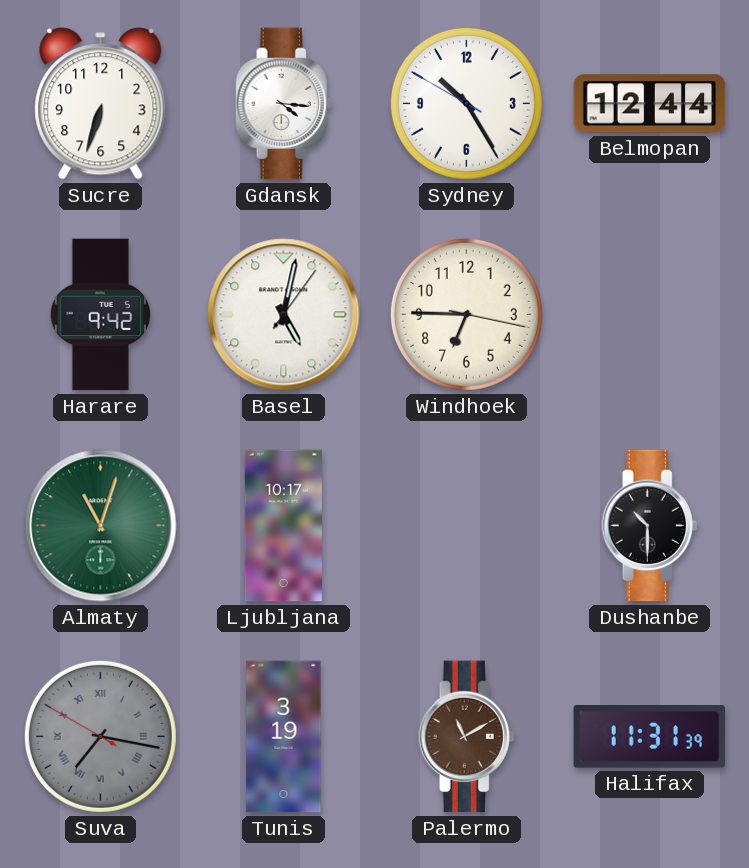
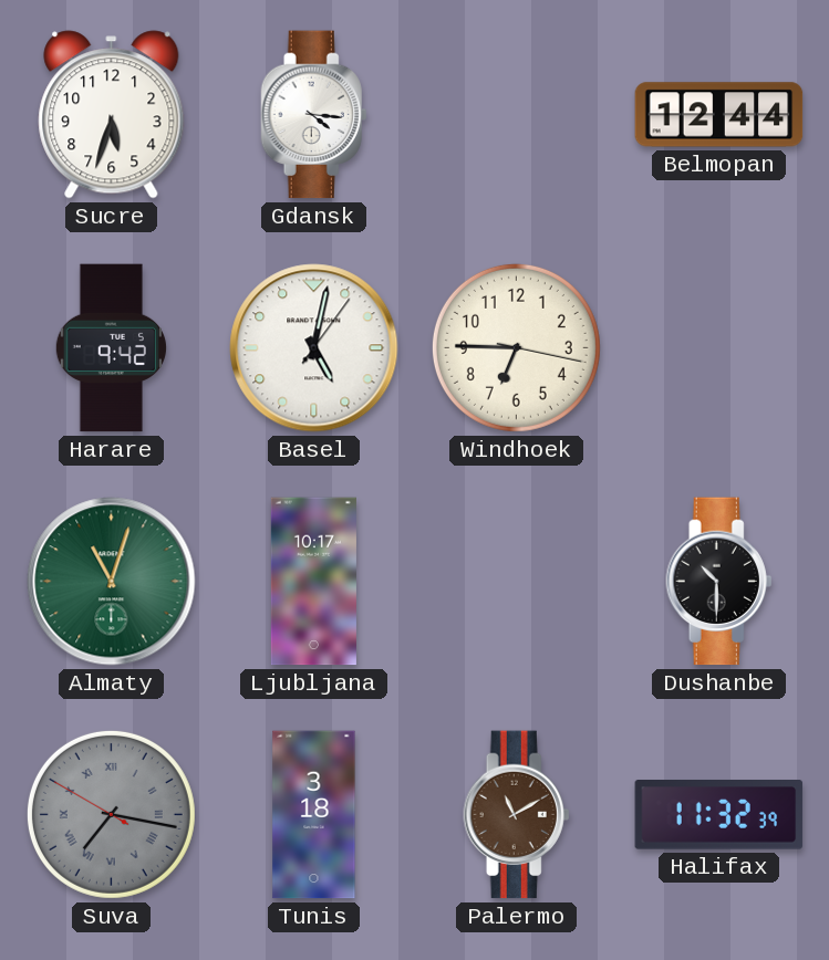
Sucre: 6:33 -> 5:33 (112, 115)
Sydney: 10:24 -> none (466, 103)
Tunis: 3:19 -> 3:18 (314, 815)
Halifax: 11:31 -> 11:32 (719, 815)
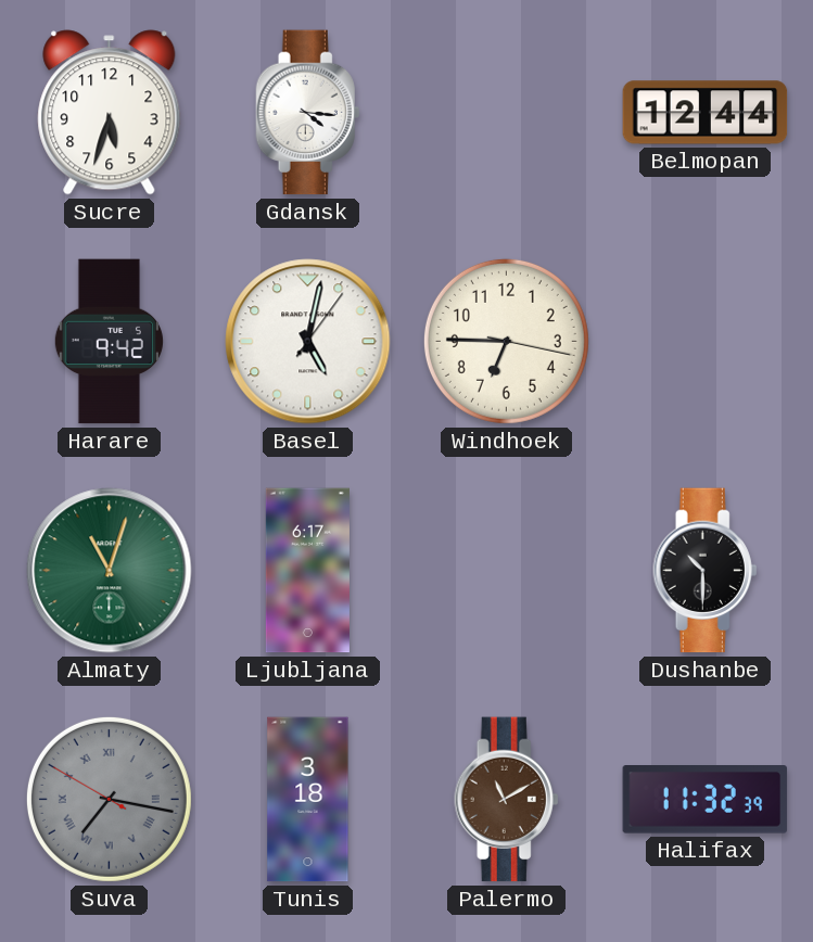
Ljubljana: 10:17 -> 6:17 (307, 571)
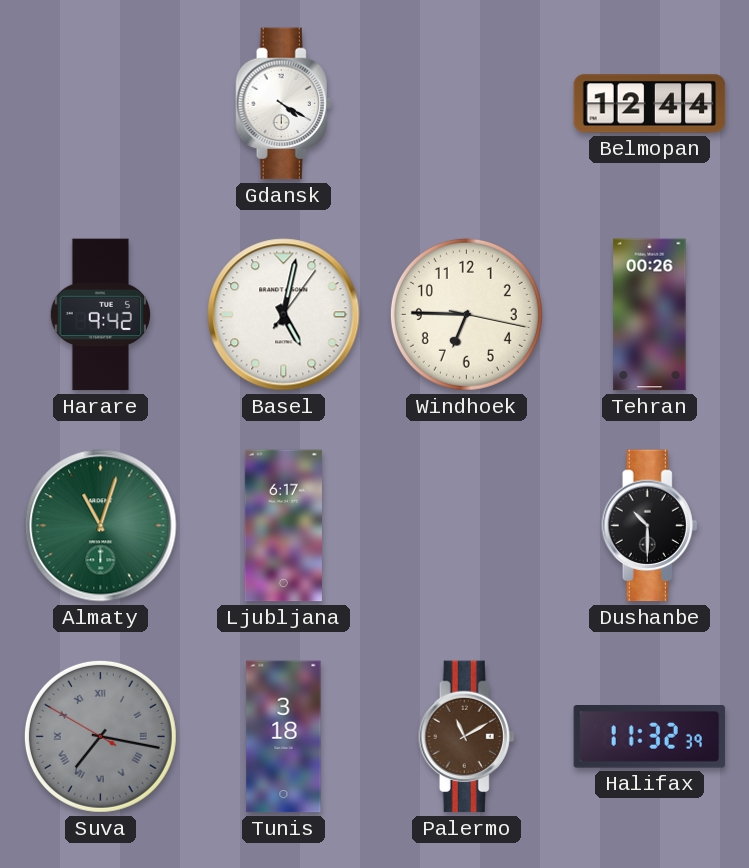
Sucre: 5:33 -> none (110, 113)
Gdansk: 4:16 -> 4:20 (284, 104)
Tehran: none -> 00:26 (650, 315)
